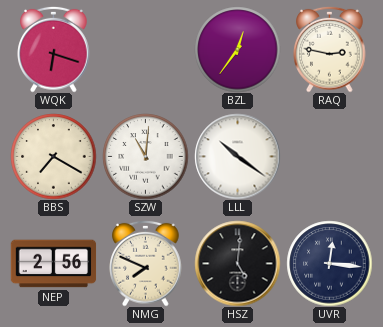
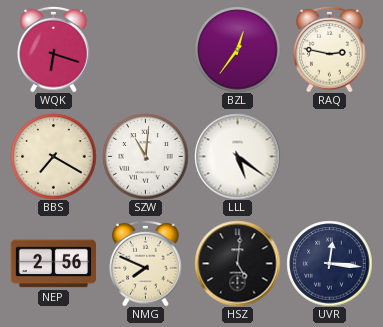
LLL: 10:21 -> 5:21 (237, 156)
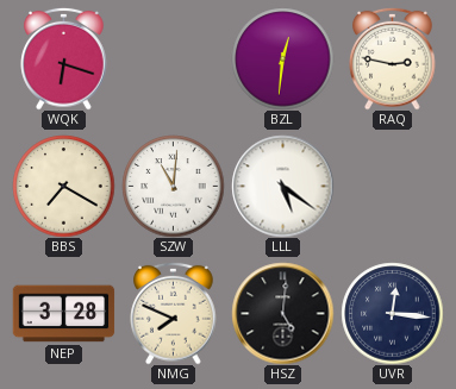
BZL: 12:36 -> 12:31 (282, 58)
NEP: 2:56 -> 3:28 (63, 314)
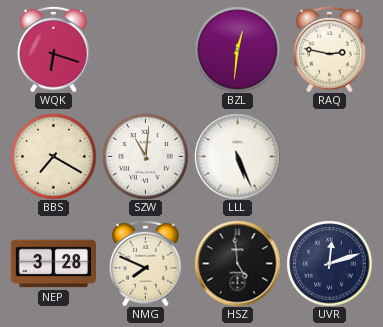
LLL: 5:21 -> 5:26 (237, 156)
HSZ: 5:01 -> 4:59 (237, 263)
UVR: 12:16 -> 12:12 (329, 263)
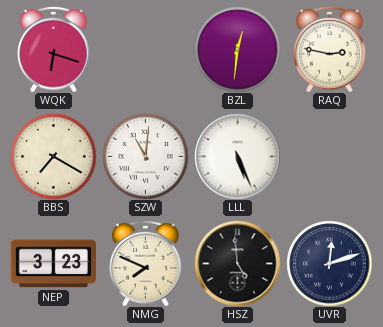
NEP: 3:28 -> 3:23 (53, 264)
